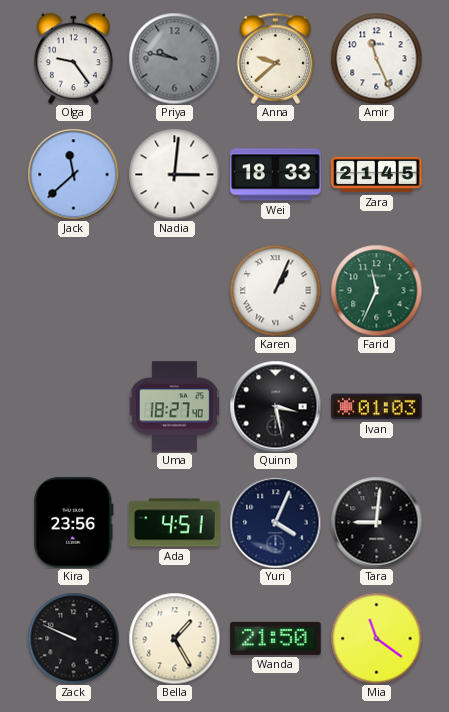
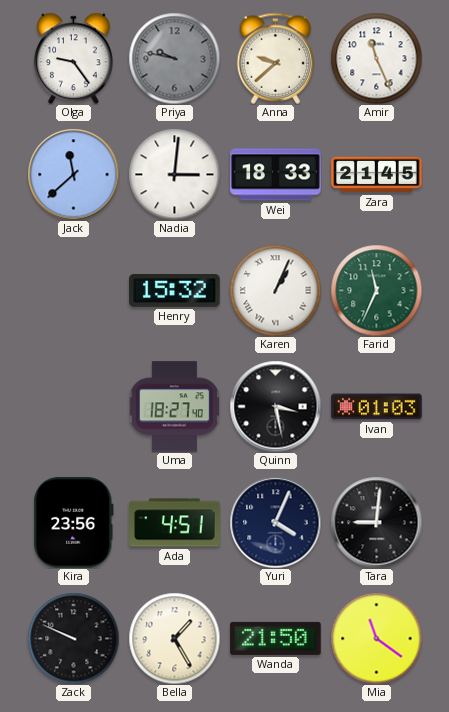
Henry: none -> 15:32 (175, 291)
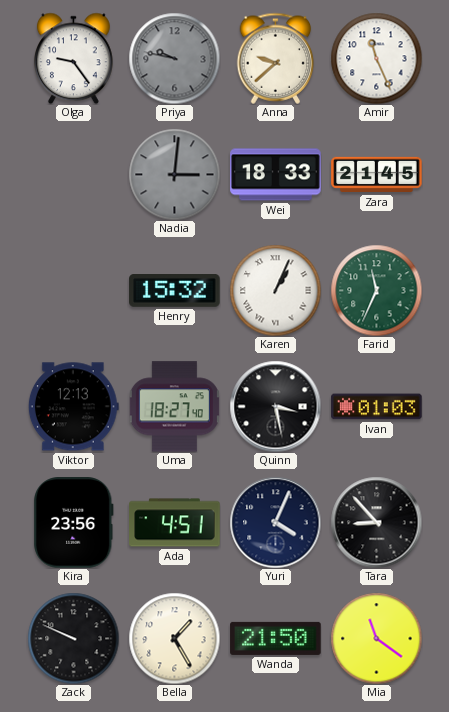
Jack: 11:38 -> none (73, 174)
Nadia dial: white -> grey (174, 174)
Viktor: none -> 12:13 (73, 407)
Tara: 9:01 -> 8:53 (376, 522)
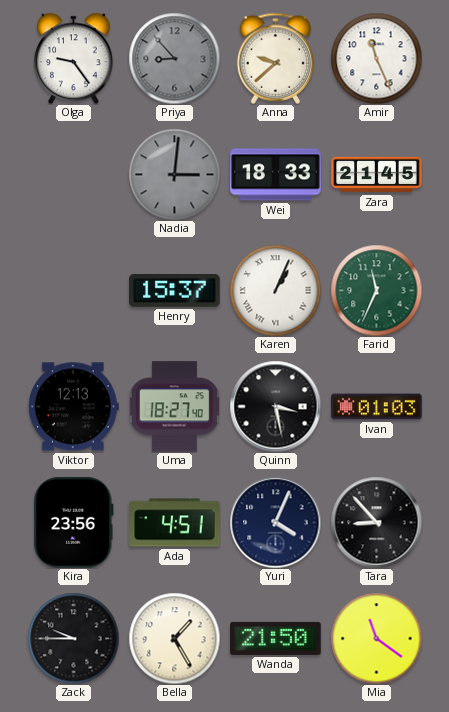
Priya: 9:47 -> 8:53 (174, 58)
Henry: 15:32 -> 15:37 (175, 291)
Zack: 9:49 -> 9:45 (73, 638)
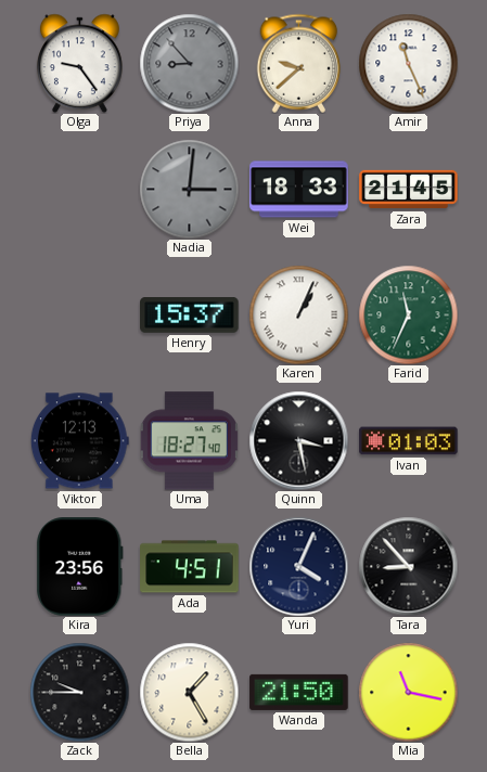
Mia: 11:21 -> 11:17 (408, 692)
